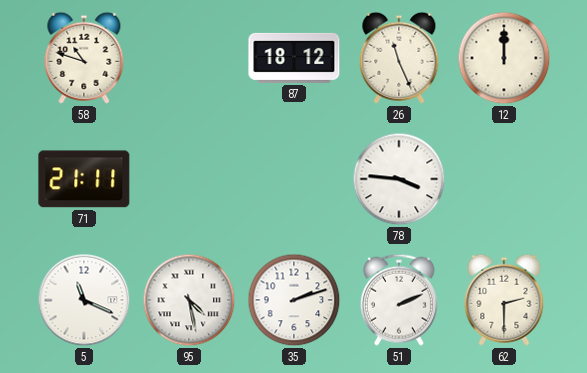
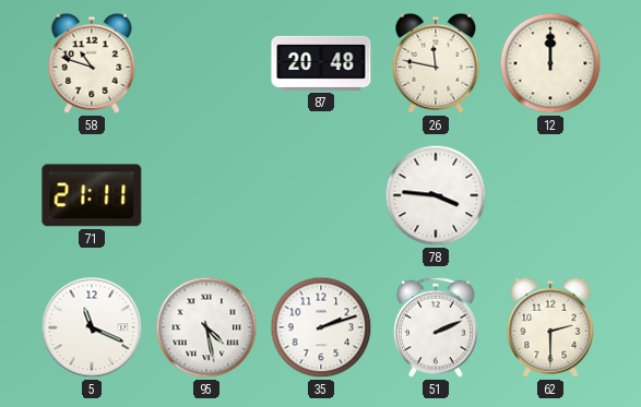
87: 18:12 -> 20:48 (321, 63)
26: 11:26 -> 11:47 (436, 63)
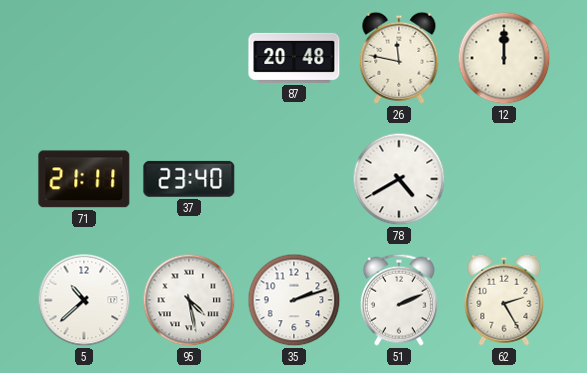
58: 10:48 -> none (92, 63)
37: none -> 23:40 (189, 179)
78: 3:46 -> 4:40 (399, 179)
5: 11:19 -> 10:38 (84, 300)
62: 2:30 -> 2:25 (504, 300)
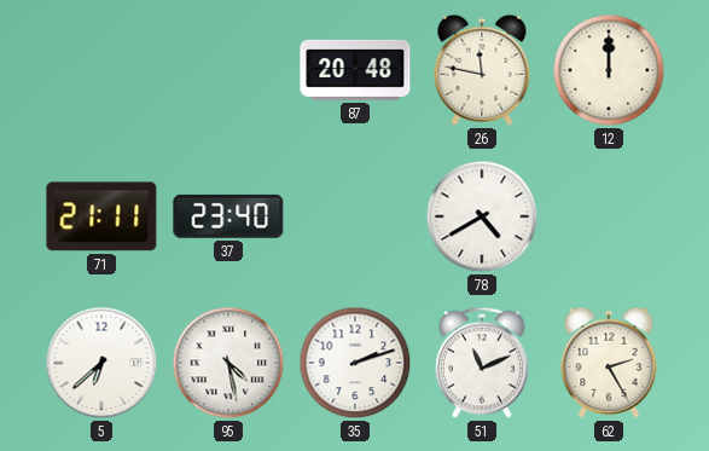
5: 10:38 -> 6:38 (101, 363)
51: 2:11 -> 11:11 (482, 363)
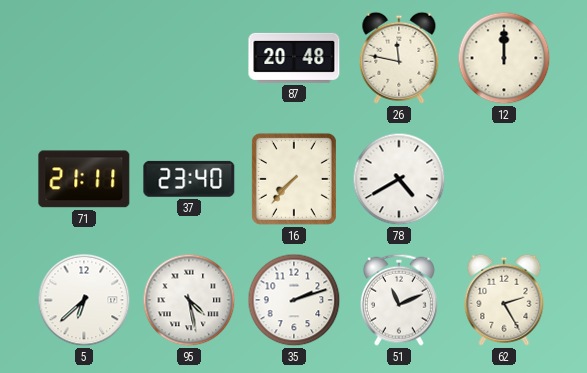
16: none -> 7:37 (294, 179)
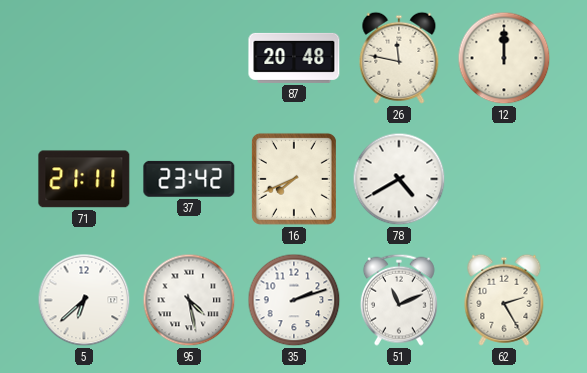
37: 23:40 -> 23:42 (189, 179)
16: 7:37 -> 7:41 (294, 179)
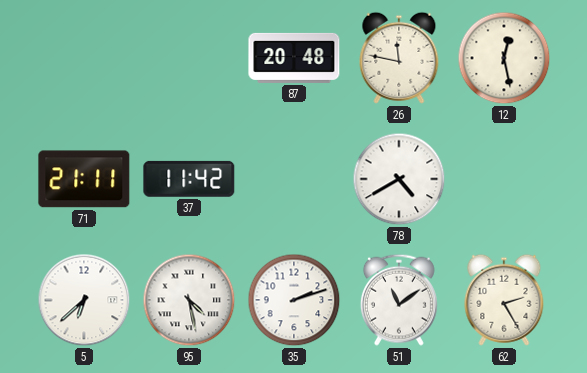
12: 12:00 -> 12:28 (504, 58)
37: 23:42 -> 11:42 (189, 179)
16: 7:41 -> none (294, 179)
51: 11:11 -> 11:09 (399, 300)
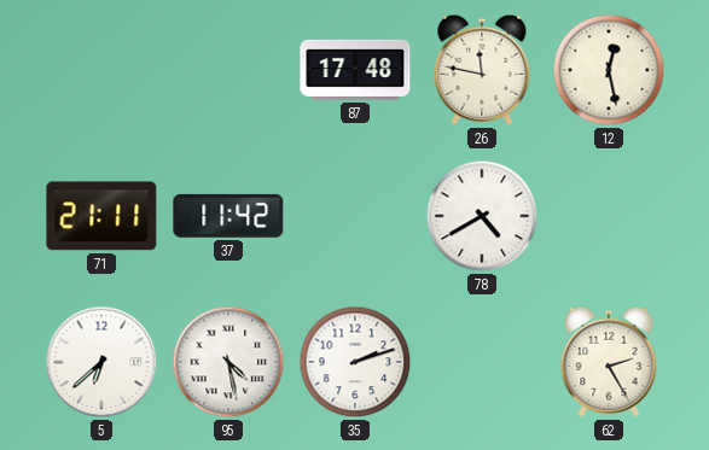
87: 20:48 -> 17:48 (355, 70)
51: 11:09 -> none (399, 300)
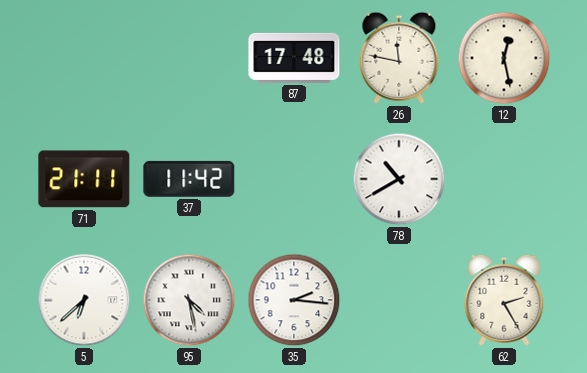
78: 4:40 -> 10:40 (399, 179)
35: 2:12 -> 2:16 (294, 300)
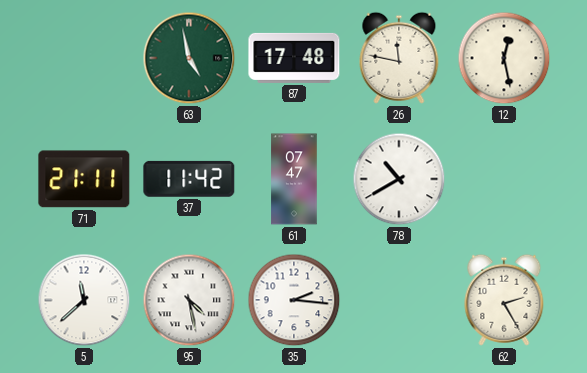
63: none -> 4:58 (189, 58)
61: none -> 07:47 (294, 179)
5: 6:38 -> 11:38 (84, 300)
